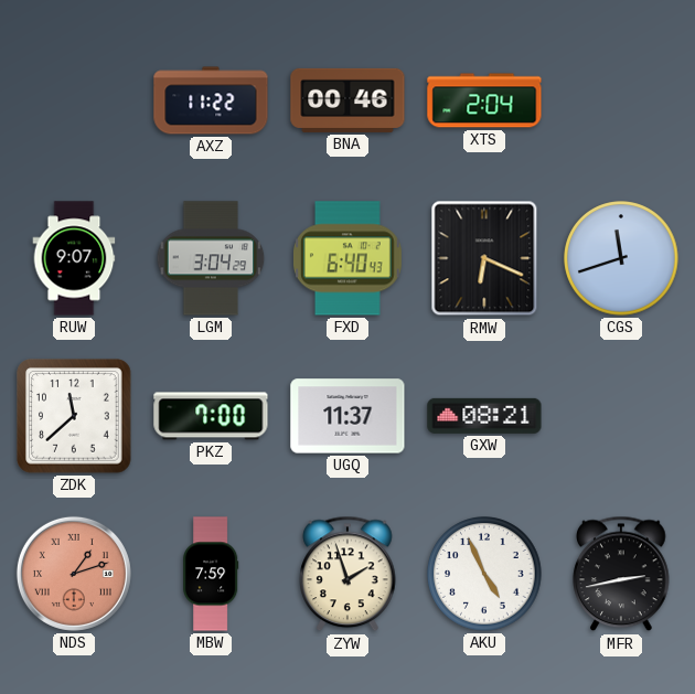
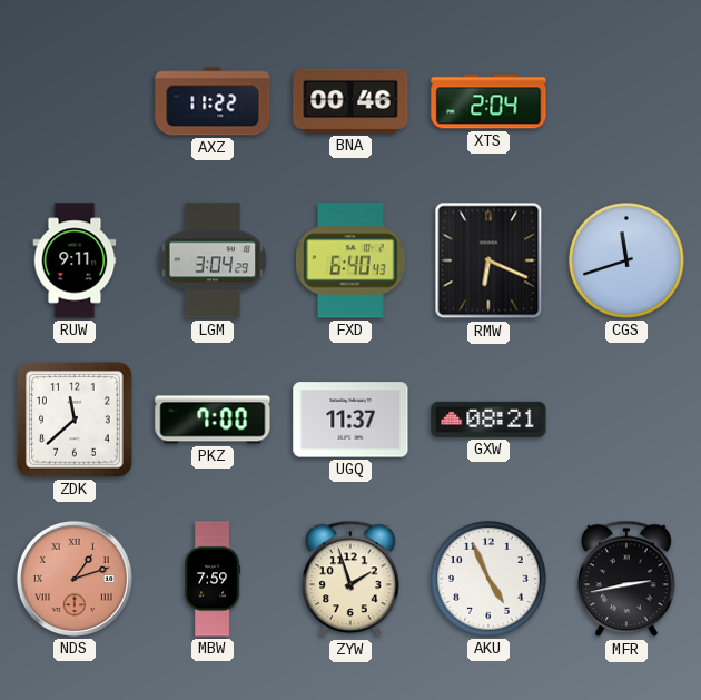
RUW: 9:07 -> 9:11 (75, 260)
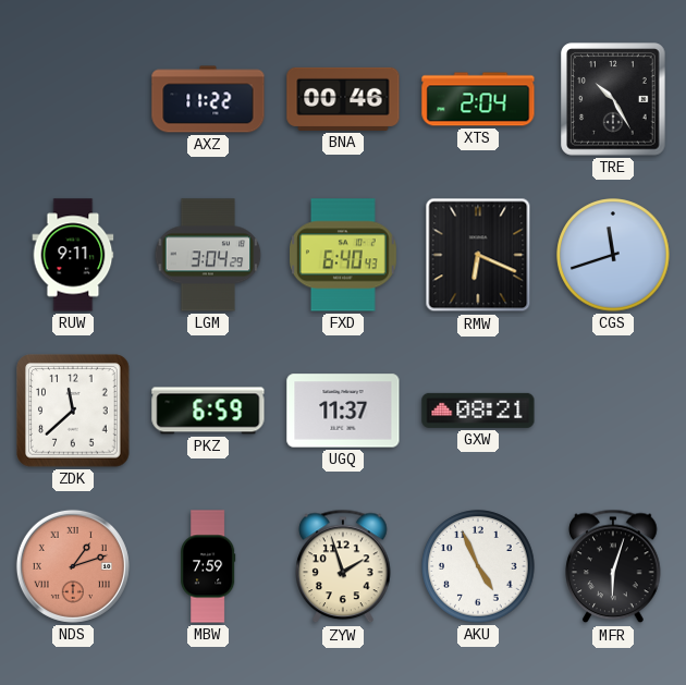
TRE: none -> 10:25 (613, 99)
PKZ: 7:00 -> 6:59 (208, 411)
MFR: 2:43 -> 6:03 (613, 566)
